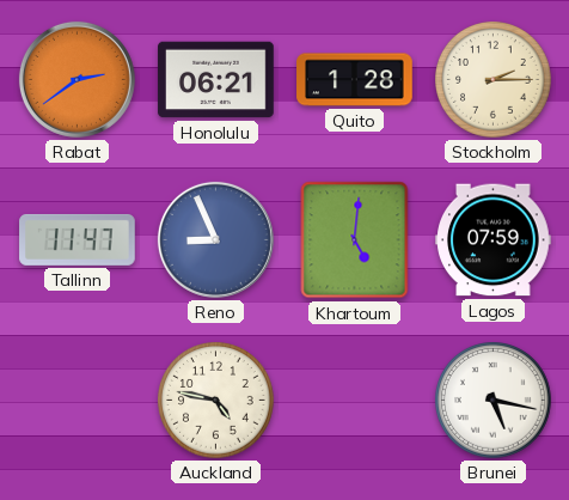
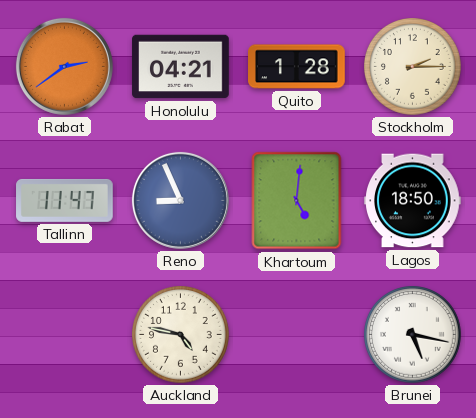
Honolulu: 06:21 -> 04:21 (181, 67)
Lagos: 07:59 -> 18:50 (413, 201)
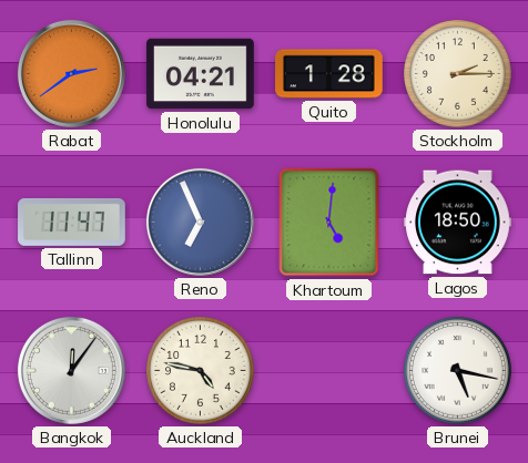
Reno: 8:56 -> 6:56 (200, 222)
Bangkok: none -> 12:06 (71, 370)
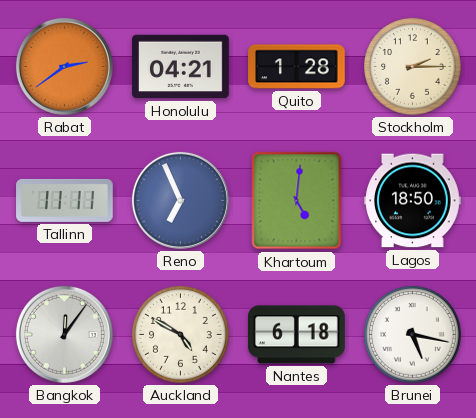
Tallinn: 11:47 -> 11:11 (65, 200)
Auckland: 4:47 -> 4:50 (181, 335)
Nantes: none -> 6:18 (297, 335)
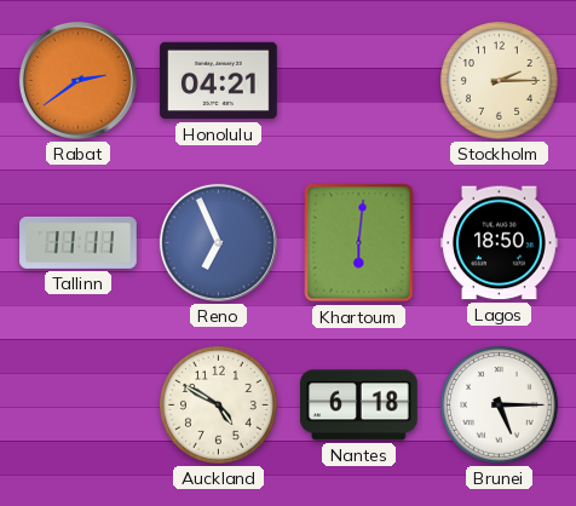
Quito: 1:28 -> none (297, 67)
Khartoum: 5:01 -> 6:01 (359, 243)
Bangkok: 12:06 -> none (64, 334)
Brunei: 5:17 -> 5:15 (500, 406)
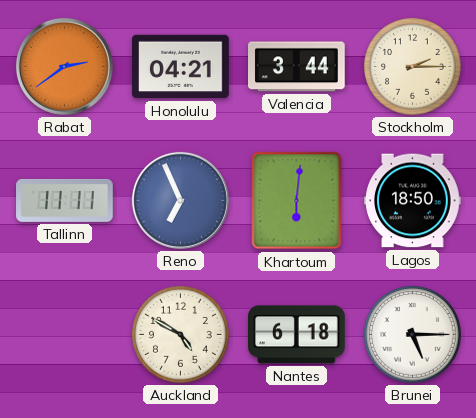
Valencia: none -> 3:44 (297, 67)
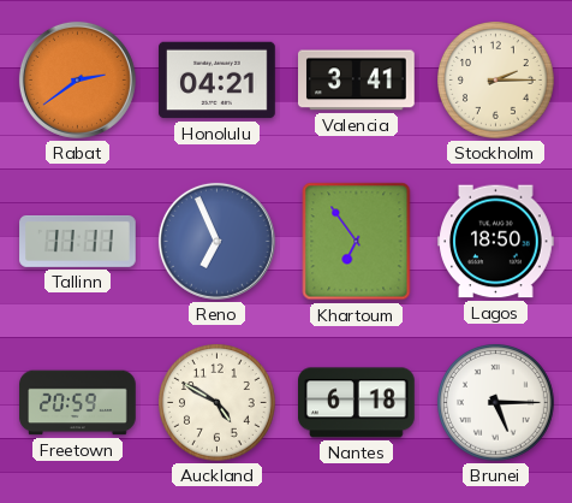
Valencia: 3:44 -> 3:41 (357, 81)
Khartoum: 6:01 -> 6:54 (357, 242)
Freetown: none -> 20:59 (78, 403)
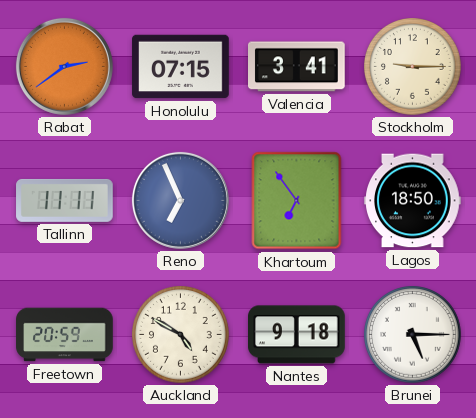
Honolulu: 04:21 -> 07:15 (181, 67)
Stockholm: 2:15 -> 9:15 (413, 67)
Nantes: 6:18 -> 9:18 (297, 335)
